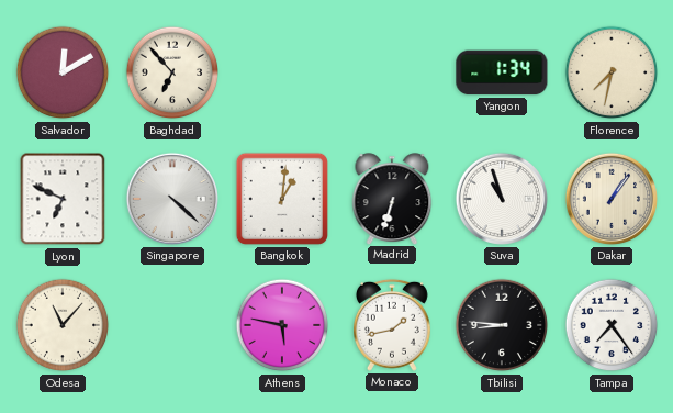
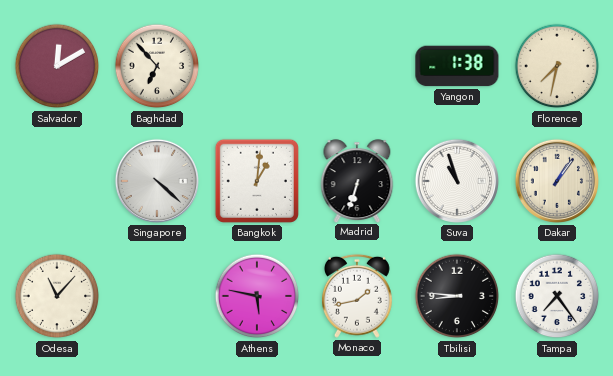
Yangon: 1:34 -> 1:38 (457, 66)
Lyon: 6:49 -> none (63, 199)
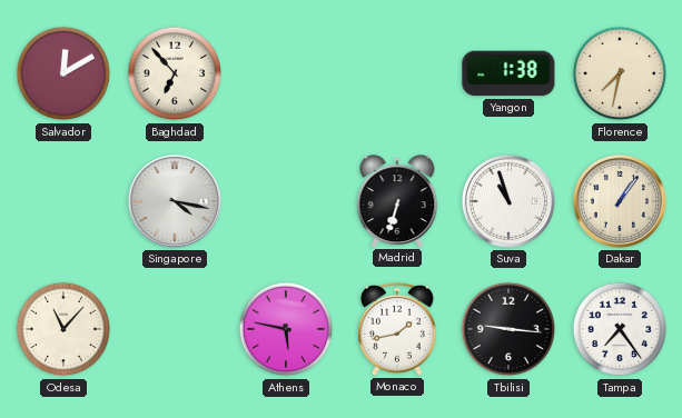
Singapore: 4:22 -> 4:17 (175, 201)
Bangkok: 1:01 -> none (257, 181)
Tbilisi: 8:46 -> 9:16 (508, 329)
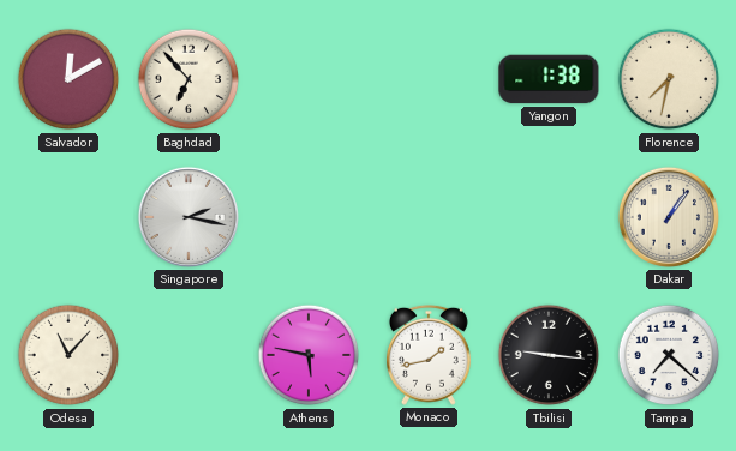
Singapore: 4:17 -> 2:17 (189, 217)
Madrid: 6:33 -> none (397, 201)
Suva: 10:57 -> none (508, 201)
Tampa: 7:24 -> 7:22 (669, 355)
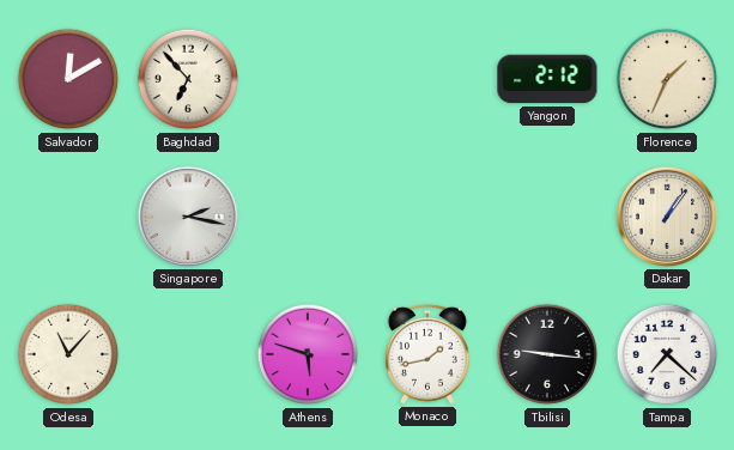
Yangon: 1:38 -> 2:12 (547, 79)
Florence: 7:32 -> 1:34 (667, 79)
Athens: 5:47 -> 5:48 (308, 354)
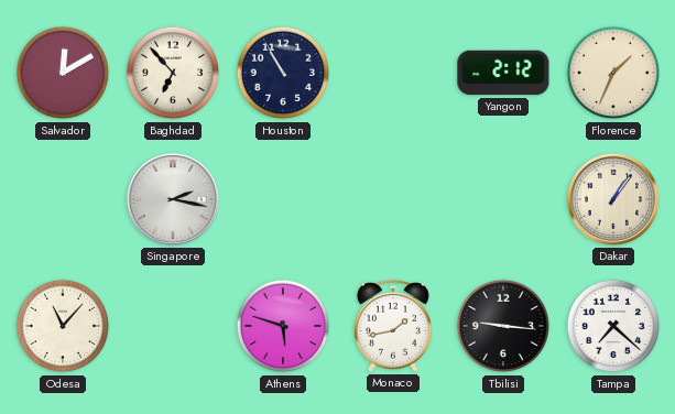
Houston: none -> 10:55 (283, 73)
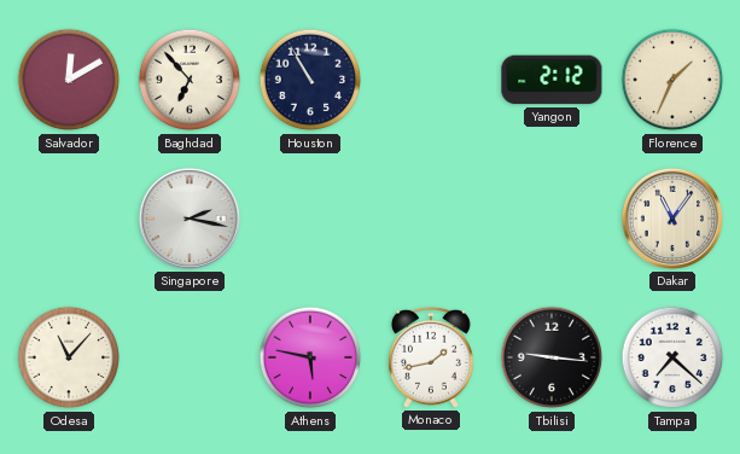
Dakar: 1:06 -> 11:06 (672, 219)
Athens: 5:48 -> 5:47 (310, 357)
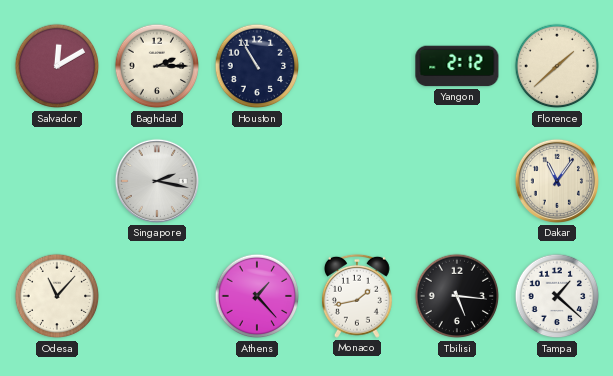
Baghdad: 6:53 -> 2:15 (157, 66)
Florence: 1:34 -> 1:38 (557, 66)
Athens: 5:47 -> 1:23 (257, 296)
Tbilisi: 9:16 -> 5:16 (457, 296)
Tampa: 7:22 -> 1:22 (557, 296)
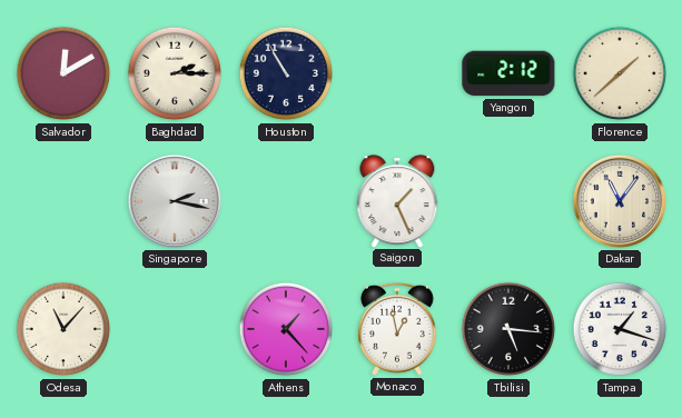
Saigon: none -> 1:26 (397, 201)
Monaco: 1:43 -> 12:58 (397, 329)
Tampa: 1:22 -> 1:18 (620, 329)
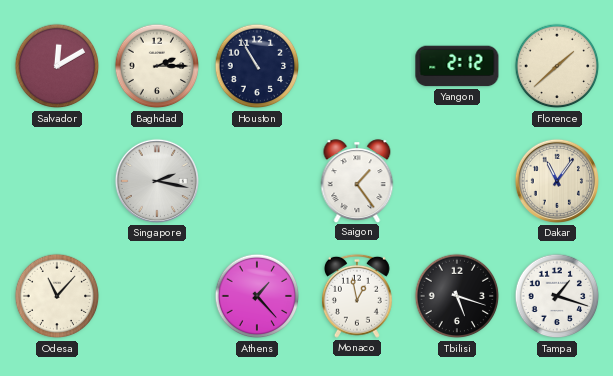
Saigon: 1:26 -> 1:24 (357, 181)
Tbilisi: 5:16 -> 5:18 (457, 296)
